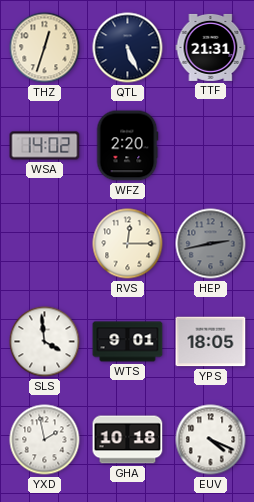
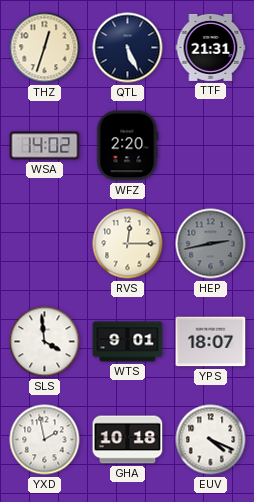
YPS: 18:05 -> 18:07 (211, 342)
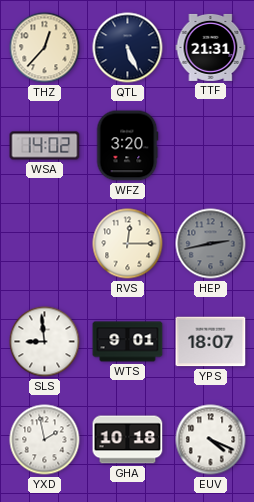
THZ: 12:33 -> 12:37 (45, 48)
WFZ: 2:20 -> 3:20 (127, 146)
SLS: 3:59 -> 8:59 (45, 342)
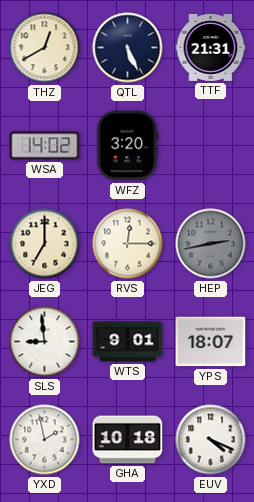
THZ: 12:37 -> 12:40 (45, 48)
JEG: none -> 7:00 (45, 244)
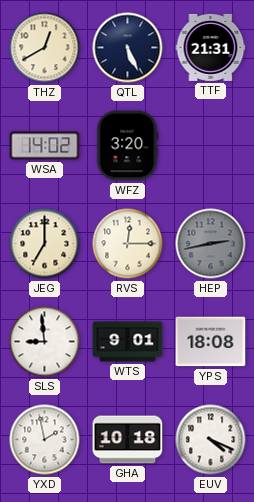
YPS: 18:07 -> 18:08 (211, 342)
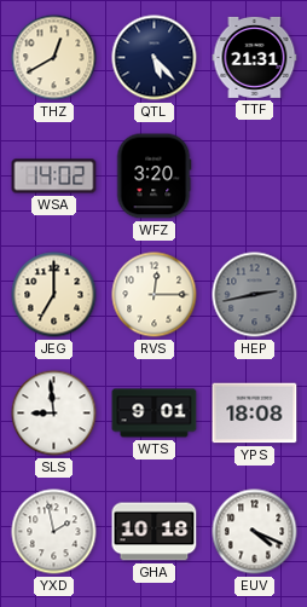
QTL: 5:26 -> 5:23 (155, 58)
